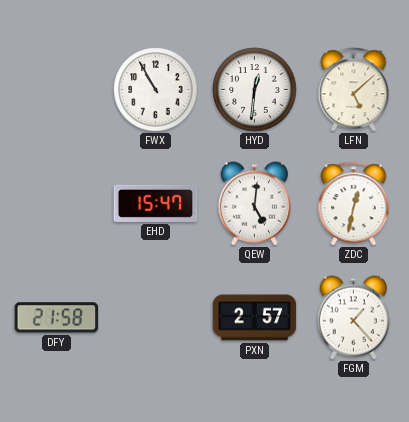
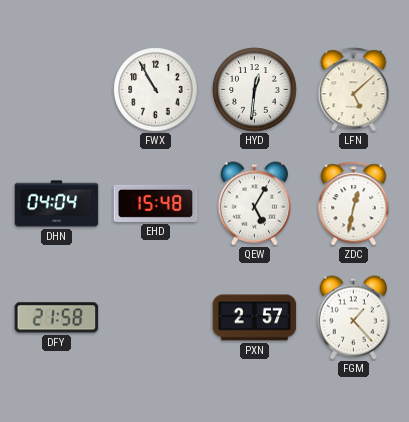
DHN: none -> 04:04 (57, 204)
EHD: 15:47 -> 15:48 (156, 203)
QEW: 5:01 -> 5:05 (254, 204)
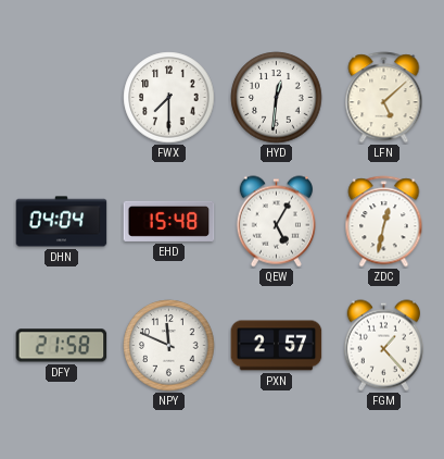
FWX: 10:55 -> 7:30 (169, 98)
NPY: none -> 11:49 (169, 346)
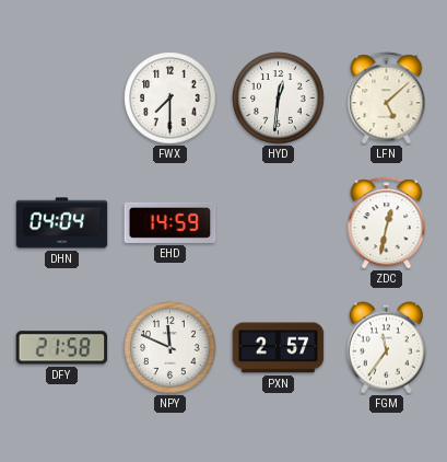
EHD: 15:48 -> 14:59 (170, 222)
QEW: 5:05 -> none (276, 222)
FGM: 1:23 -> 11:36 (386, 348)
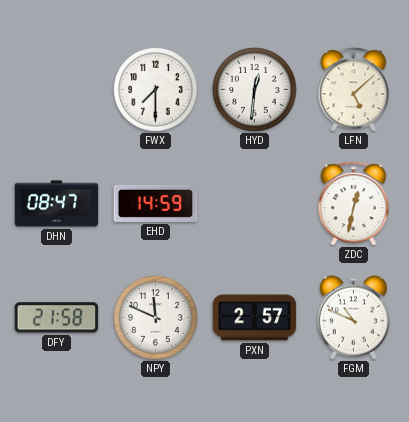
DHN: 04:04 -> 08:47 (57, 204)
FGM: 11:36 -> 10:49 (353, 318)
